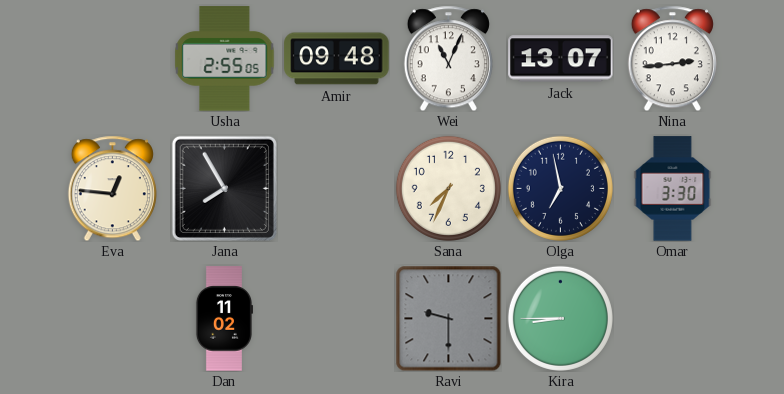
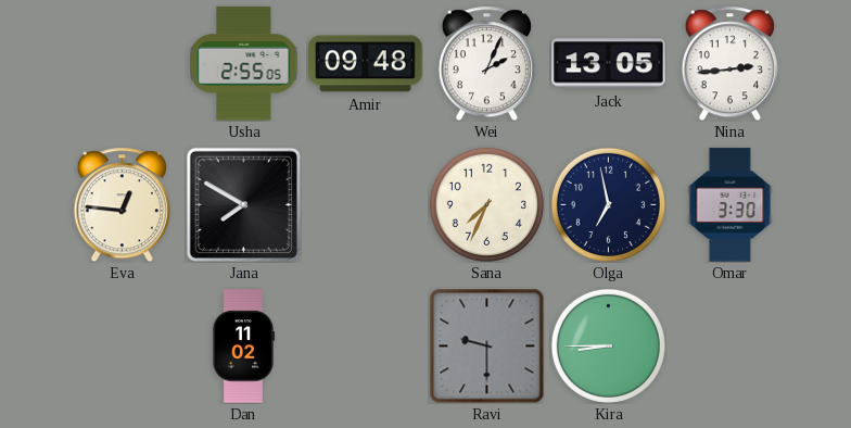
Wei: 11:04 -> 2:04 (486, 63)
Jack: 13:07 -> 13:05 (609, 64)
Jana: 7:55 -> 7:50 (243, 204)
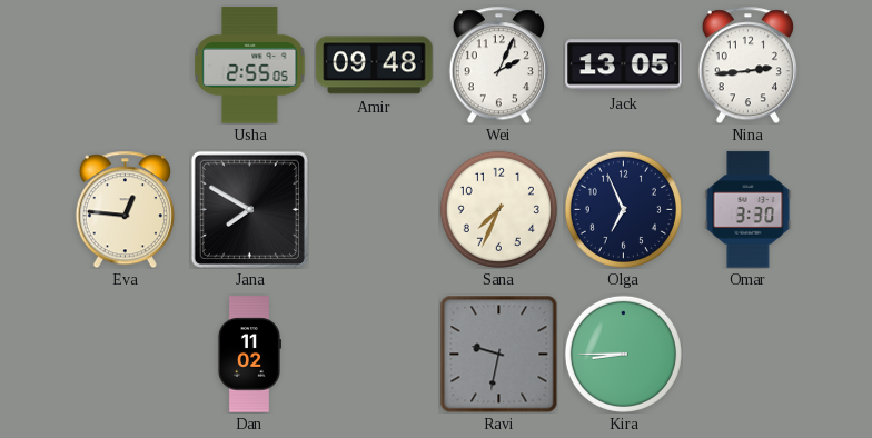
Olga: 6:58 -> 6:56 (623, 209)
Ravi: 9:30 -> 9:32 (498, 354)
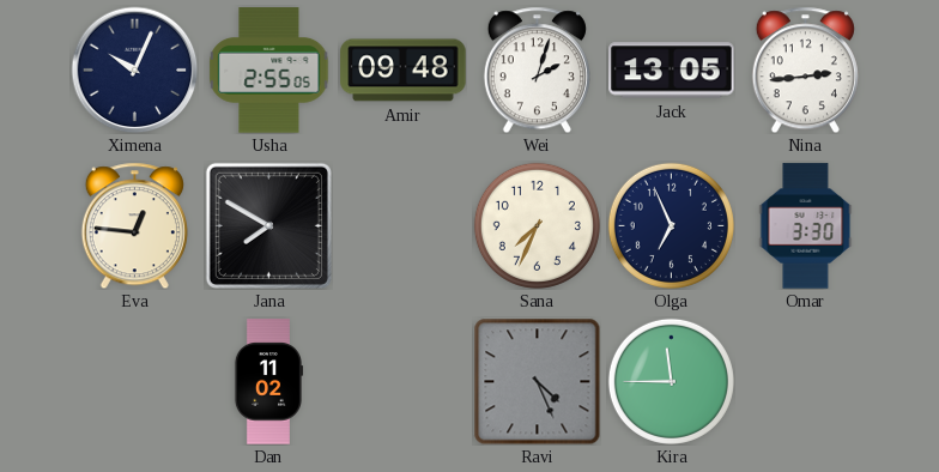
Ximena: none -> 10:04 (134, 69)
Wei: 2:04 -> 2:03 (537, 69)
Ravi: 9:32 -> 4:26 (537, 381)
Kira: 8:45 -> 11:45 (671, 381)
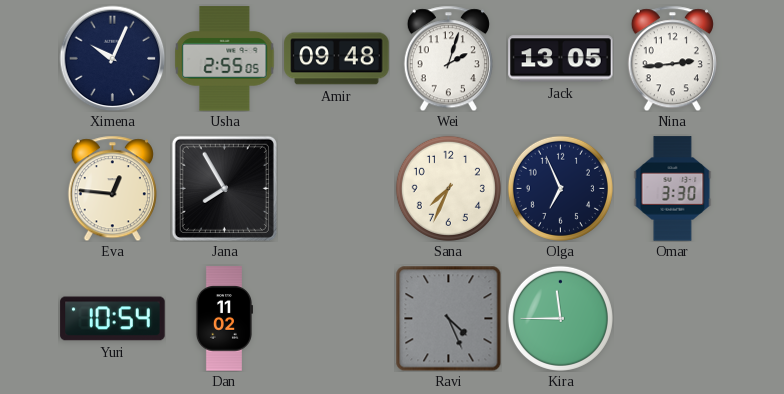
Jana: 7:50 -> 7:55 (224, 188)
Yuri: none -> 10:54 (113, 319)
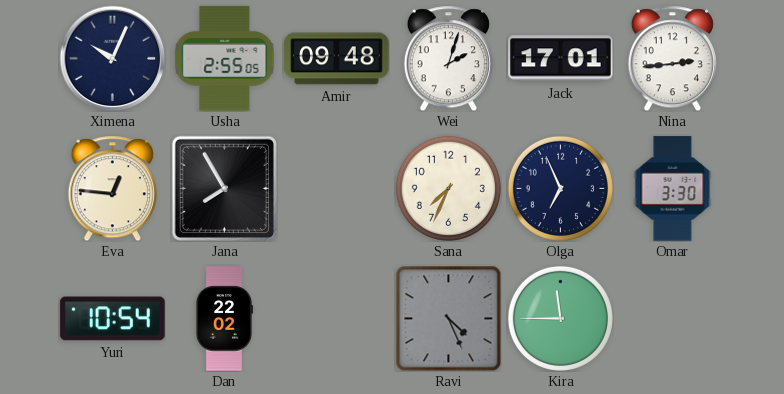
Jack: 13:05 -> 17:01 (561, 59)
Dan: 11:02 -> 22:02 (223, 319)
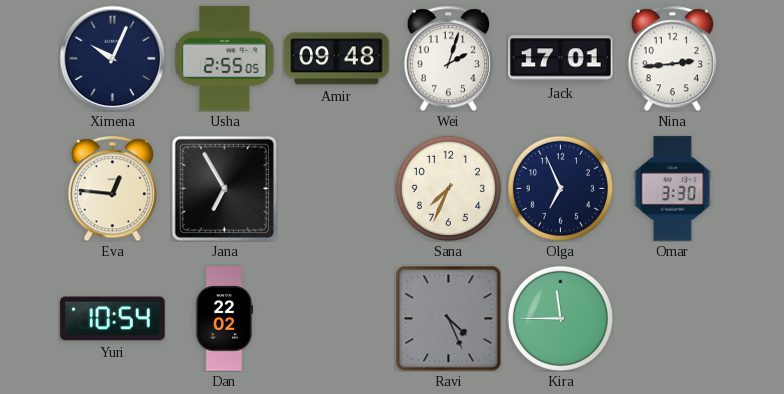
Jana: 7:55 -> 6:55 (224, 188)
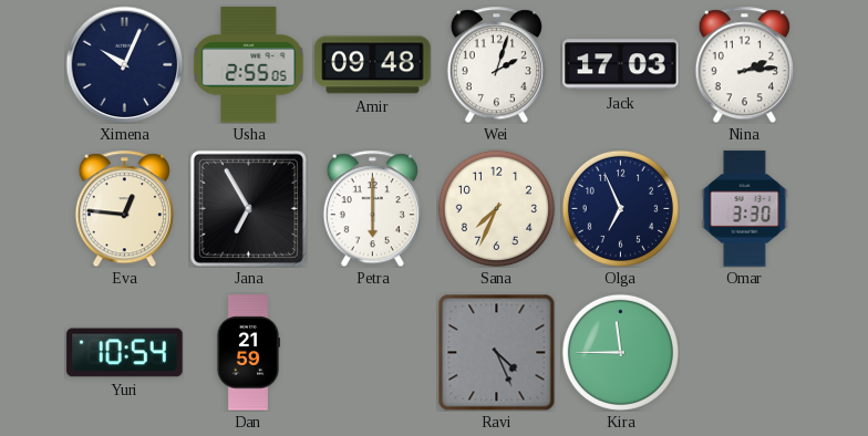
Jack: 17:01 -> 17:03 (621, 65)
Nina: 2:44 -> 2:14 (744, 64)
Petra: none -> 6:00 (372, 208)
Dan: 22:02 -> 21:59 (247, 353)
